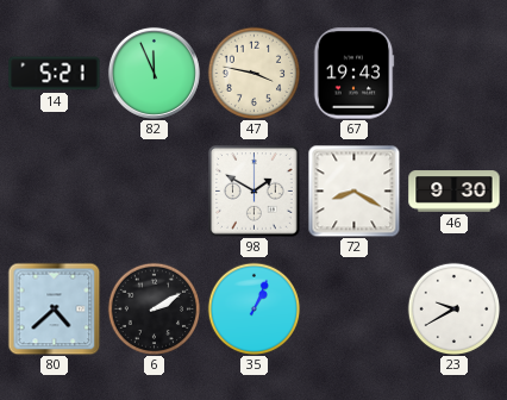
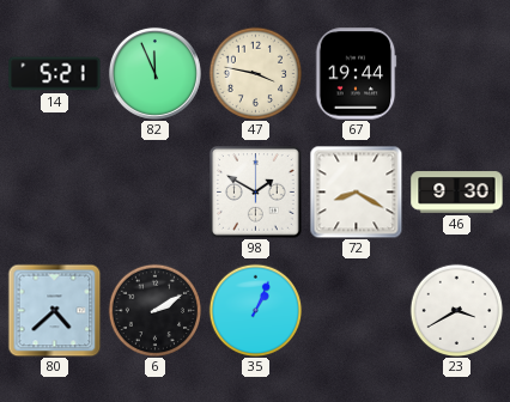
67: 19:43 -> 19:44 (356, 74)
23: 9:40 -> 3:40 (456, 310)
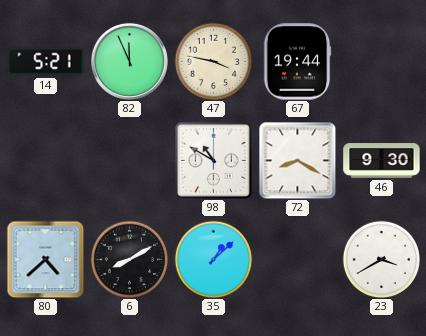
98: 1:50 -> 10:50 (214, 161)
6: 2:10 -> 8:10 (129, 259)
35: 1:04 -> 1:08 (213, 259)
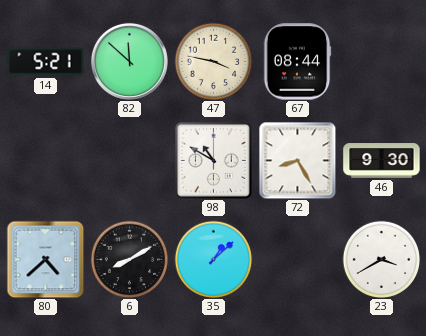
82: 11:56 -> 11:52 (129, 61)
67: 19:44 -> 08:44 (297, 62)
72: 8:20 -> 8:25 (297, 160)
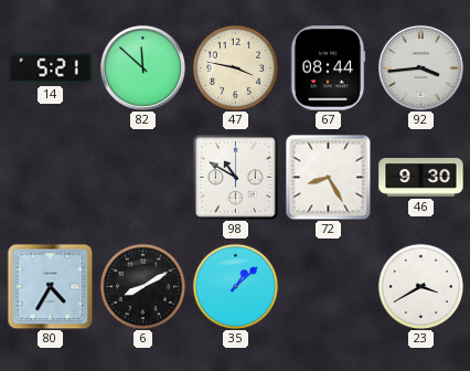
92: none -> 3:44 (420, 67)
80: 4:38 -> 4:35 (50, 286)
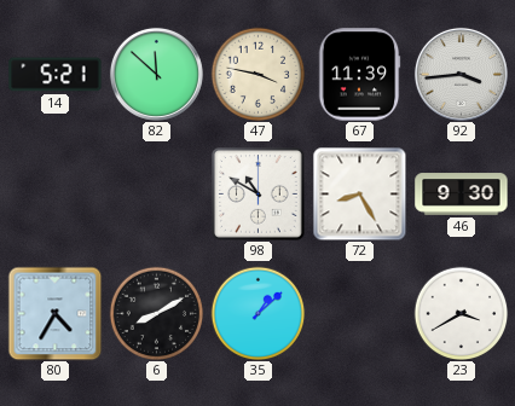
67: 08:44 -> 11:39 (359, 75)
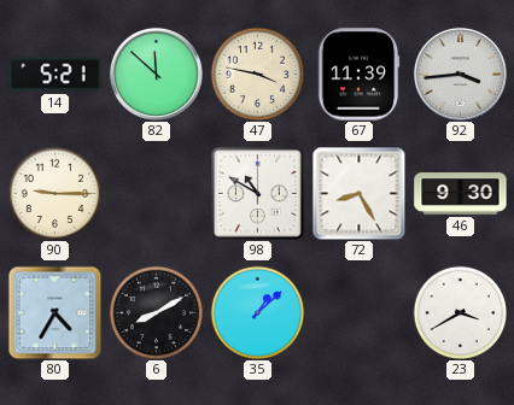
90: none -> 9:15 (54, 193)
